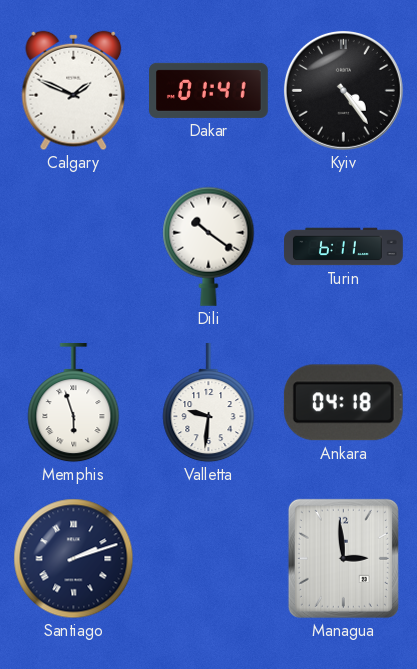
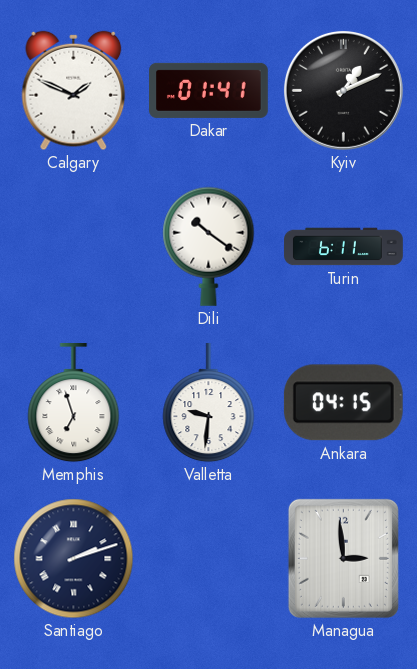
Kyiv: 4:24 -> 1:11 (343, 90)
Memphis: 5:57 -> 6:57 (74, 404)
Ankara: 04:18 -> 04:15 (343, 403)
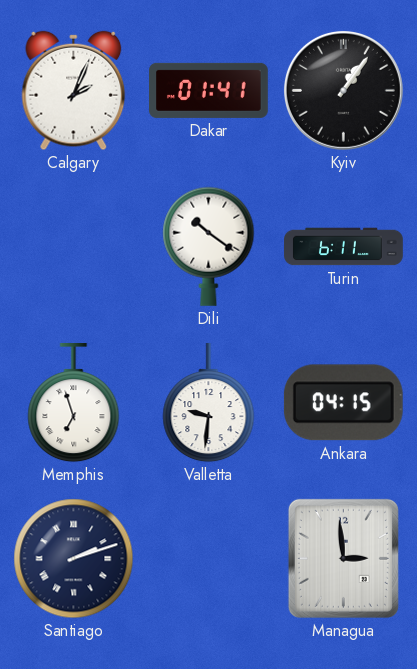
Calgary: 1:49 -> 2:04 (74, 91)
Kyiv: 1:11 -> 1:06 (343, 90)
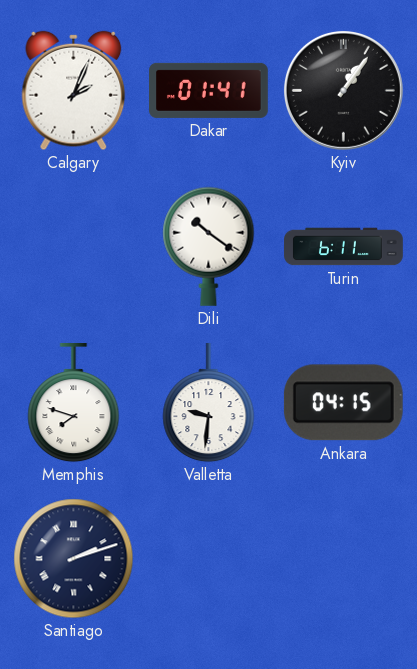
Memphis: 6:57 -> 7:48 (74, 404)
Managua: 2:59 -> none (343, 558)
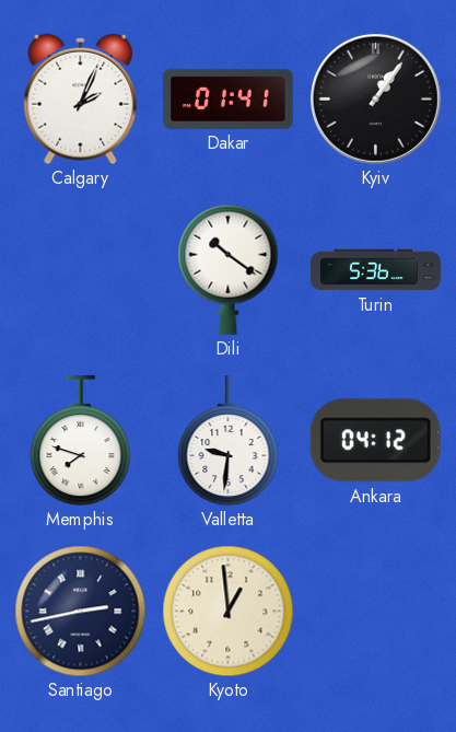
Turin: 6:11 -> 5:36 (376, 270)
Ankara: 04:15 -> 04:12 (375, 441)
Santiago: 2:12 -> 2:43 (81, 612)
Kyoto: none -> 12:59 (229, 612)
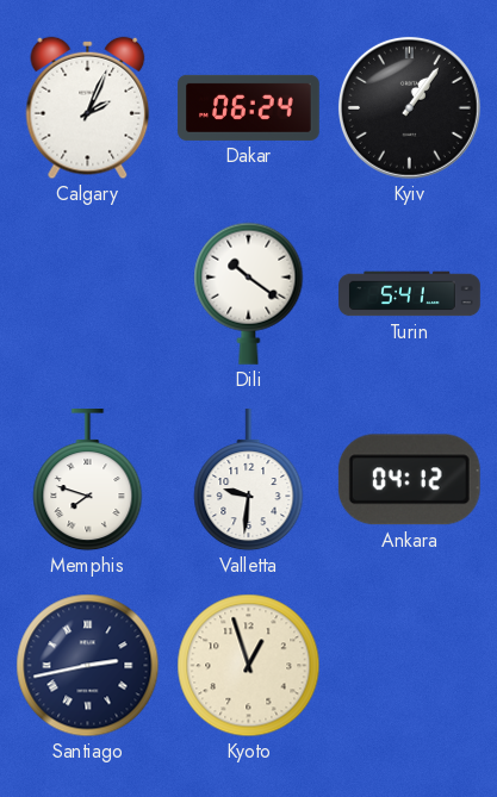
Dakar: 01:41 -> 06:24 (249, 107)
Turin: 5:36 -> 5:41 (410, 294)
Kyoto: 12:59 -> 12:57 (249, 666)
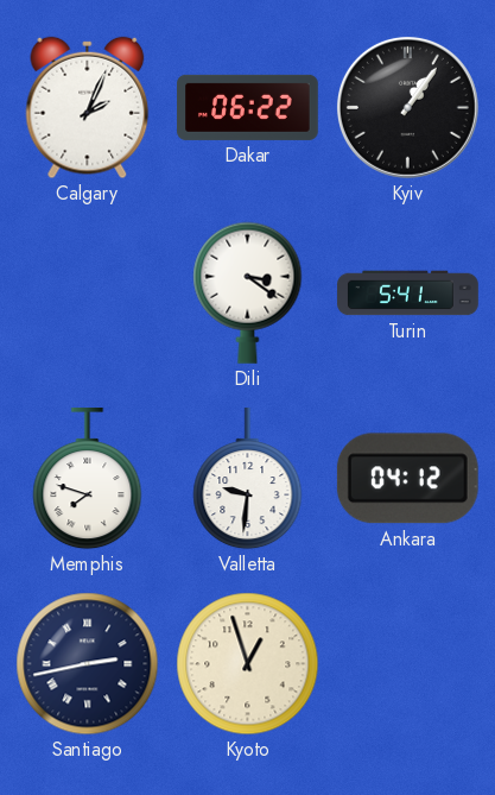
Dakar: 06:24 -> 06:22 (248, 107)
Dili: 10:21 -> 3:21 (248, 292)
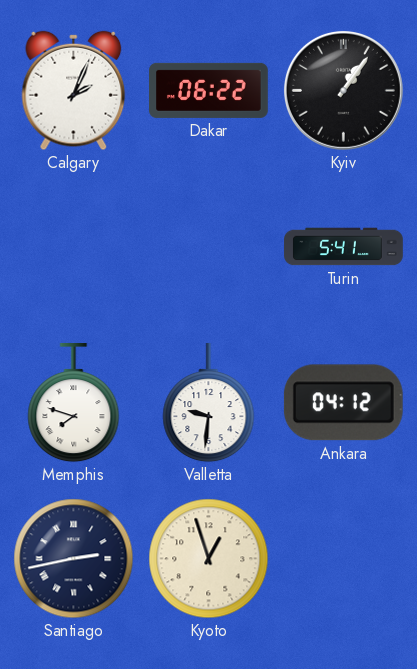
Dili: 3:21 -> none (248, 292)
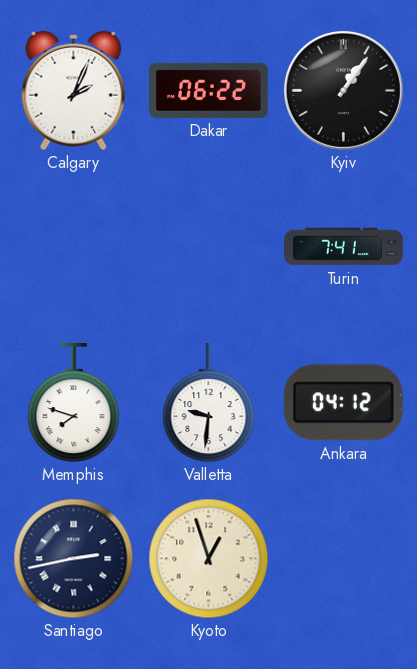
Turin: 5:41 -> 7:41 (344, 247)
